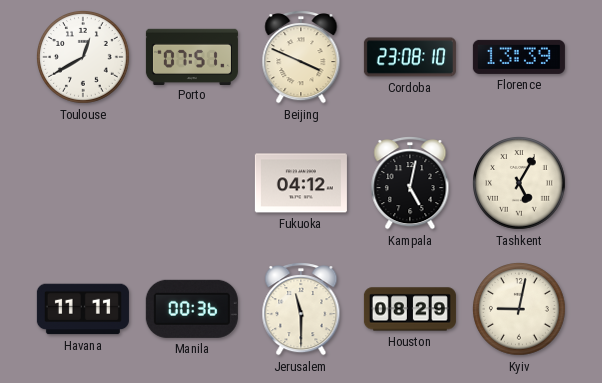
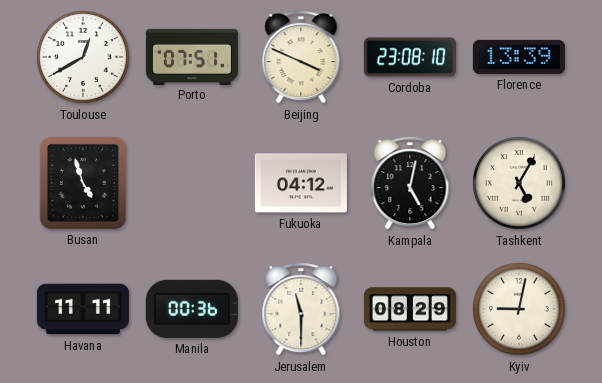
Busan: none -> 4:57 (83, 183)
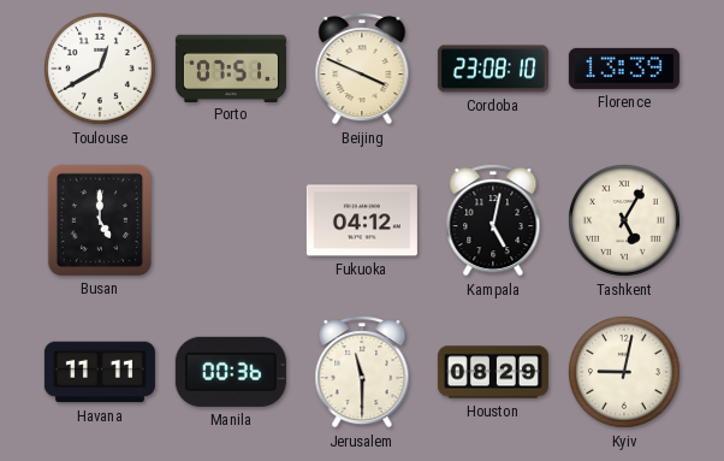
Busan: 4:57 -> 5:00 (100, 220)
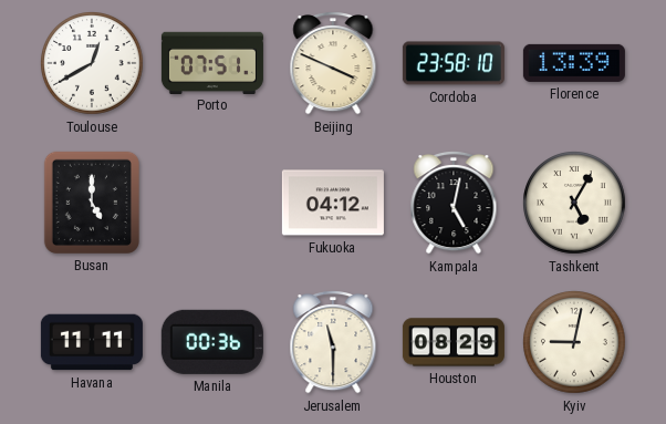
Cordoba: 23:08 -> 23:58 (454, 63)
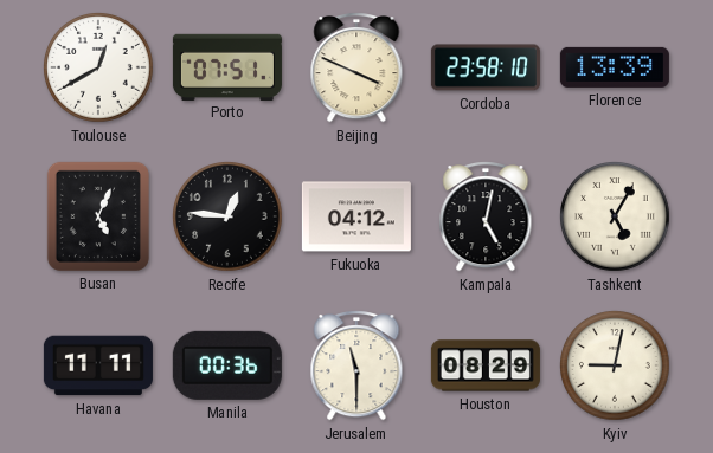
Busan: 5:00 -> 5:04 (98, 216)
Recife: none -> 12:46 (227, 218)
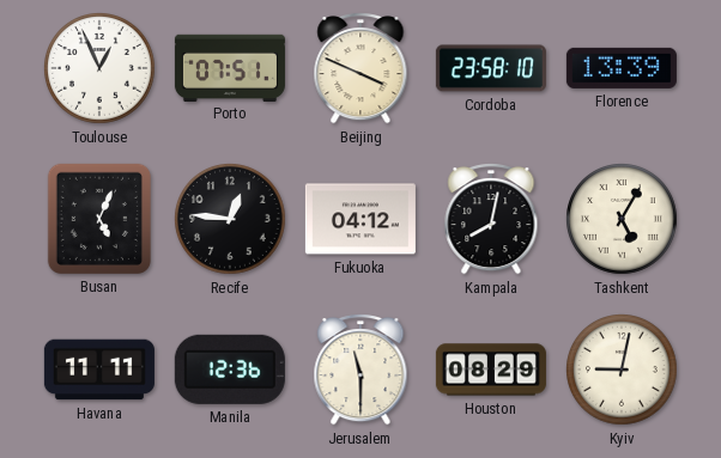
Toulouse: 12:40 -> 12:56 (99, 69)
Kampala: 5:02 -> 8:02 (491, 220)
Manila: 00:36 -> 12:36 (230, 370)
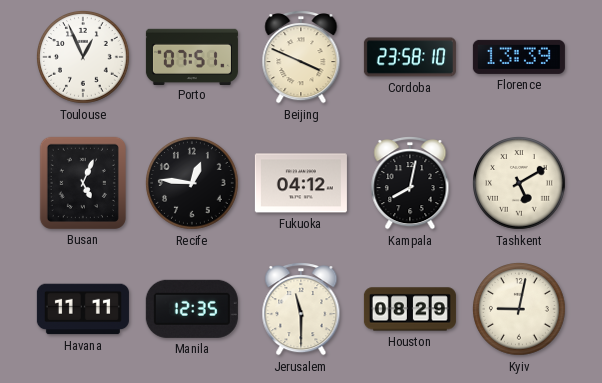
Tashkent: 5:05 -> 5:10 (519, 184)
Manila: 12:36 -> 12:35 (192, 309)
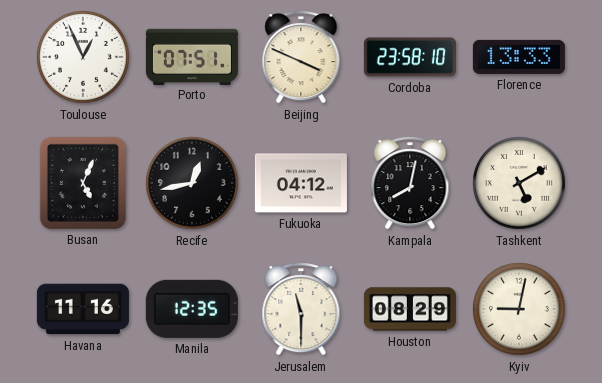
Florence: 13:39 -> 13:33 (519, 57)
Recife: 12:46 -> 12:43 (192, 184)
Havana: 11:11 -> 11:16 (83, 309)
